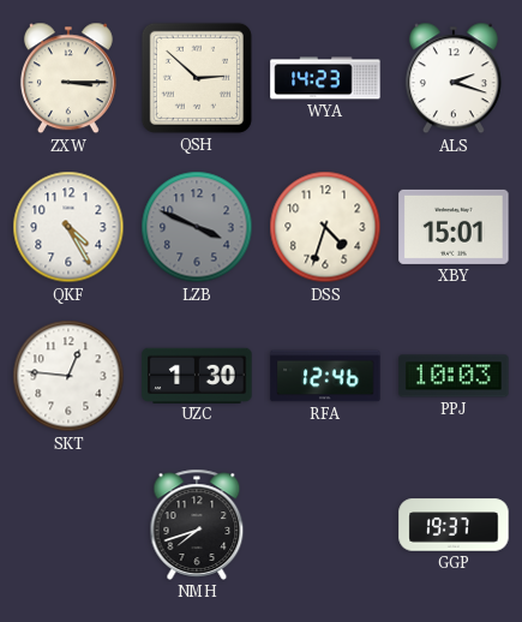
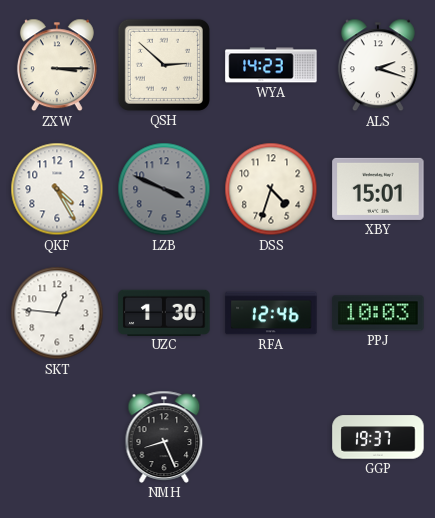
NMH: 7:42 -> 8:26 (164, 437)
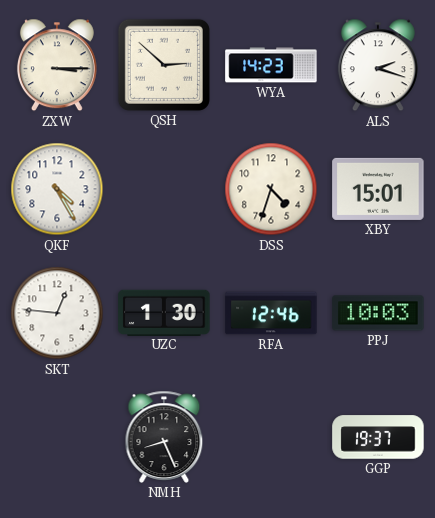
LZB: 3:49 -> none (164, 189)
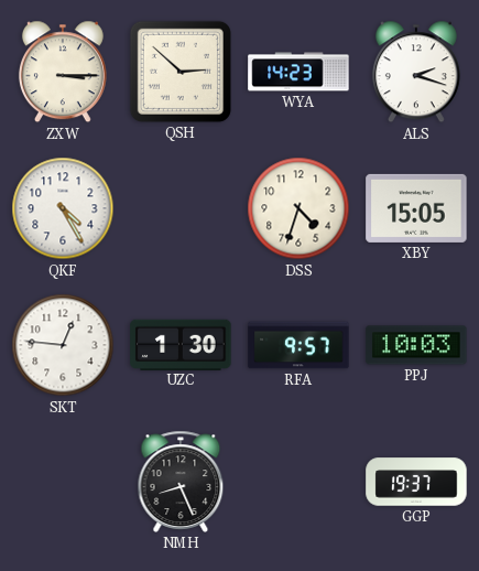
XBY: 15:01 -> 15:05 (416, 208)
RFA: 12:46 -> 9:57 (298, 345)
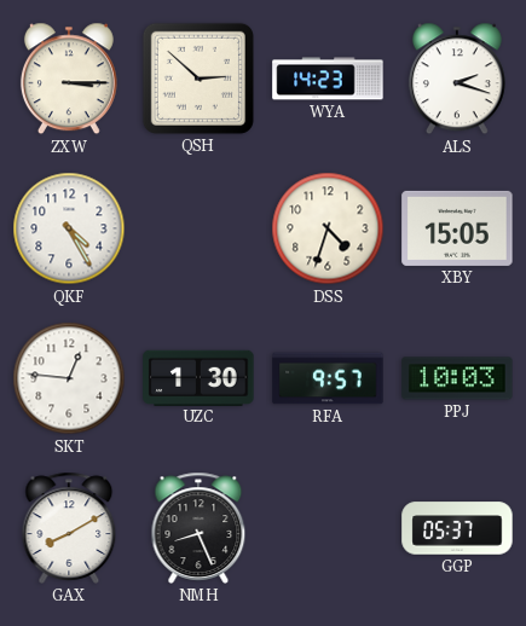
GAX: none -> 8:10 (69, 528)
GGP: 19:37 -> 05:37 (457, 528)
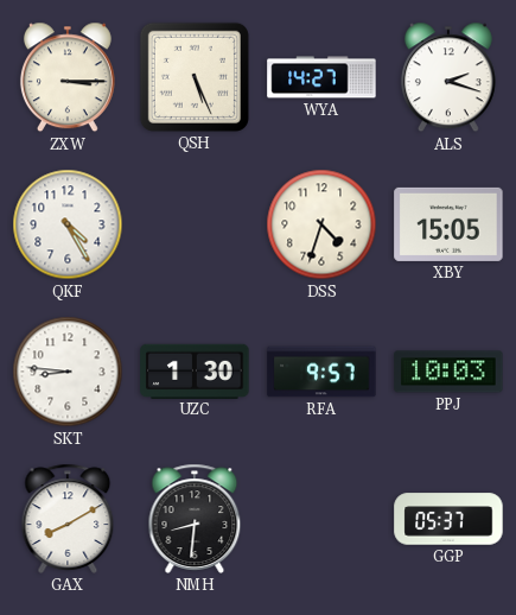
QSH: 2:52 -> 5:26 (195, 77)
WYA: 14:23 -> 14:27 (321, 77)
SKT: 12:46 -> 8:46 (68, 372)
NMH: 8:26 -> 8:31 (195, 519)
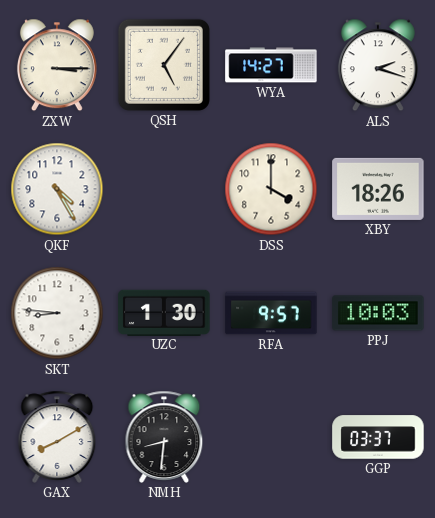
QSH: 5:26 -> 5:06 (164, 65)
DSS: 4:33 -> 4:00 (271, 189)
XBY: 15:05 -> 18:26 (378, 189)
GGP: 05:37 -> 03:37 (378, 437)
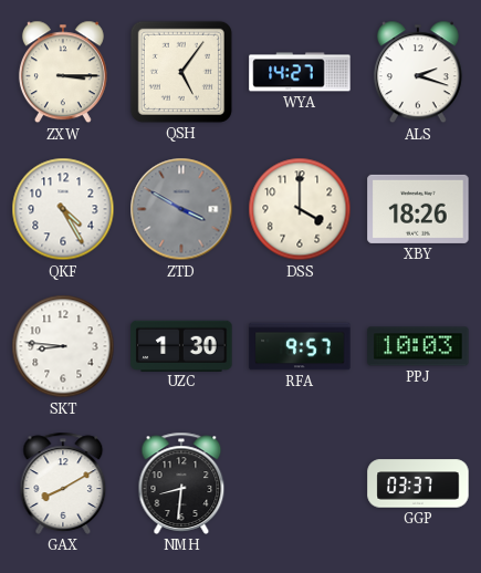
ZTD: none -> 3:50 (181, 209)
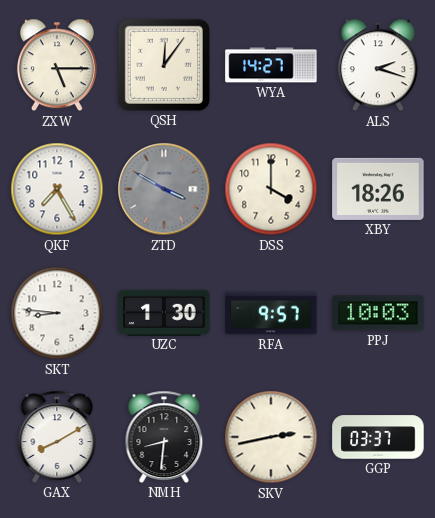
ZXW: 3:15 -> 5:15 (57, 65)
QSH: 5:06 -> 12:06 (164, 65)
QKF: 4:25 -> 7:25 (57, 189)
SKV: none -> 2:43 (271, 437)
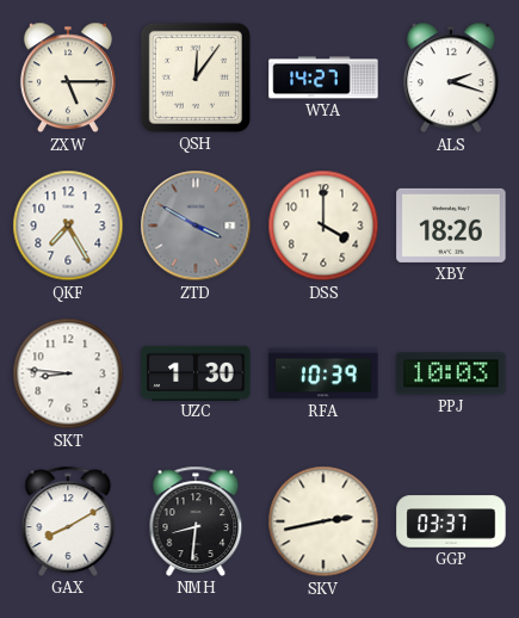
RFA: 9:57 -> 10:39 (323, 373)
